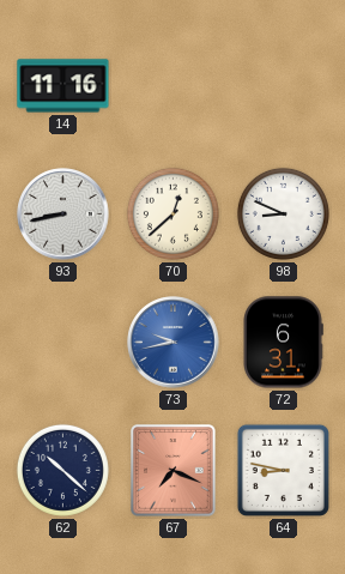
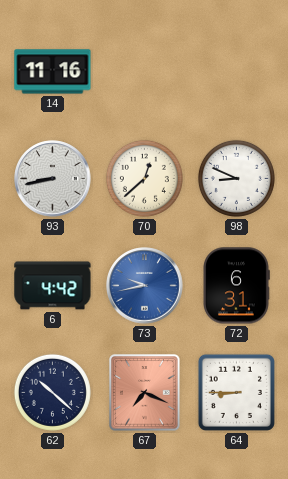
6: none -> 4:42 (53, 286)
64: 8:47 -> 8:45 (236, 392)
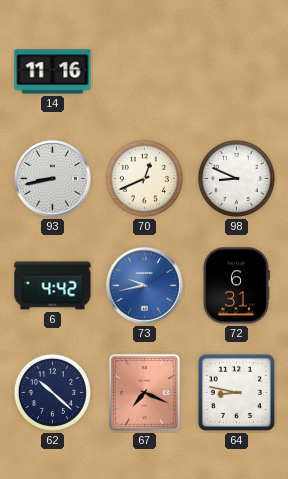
70: 12:38 -> 12:41 (144, 178)
64: 8:45 -> 8:47 (236, 392)
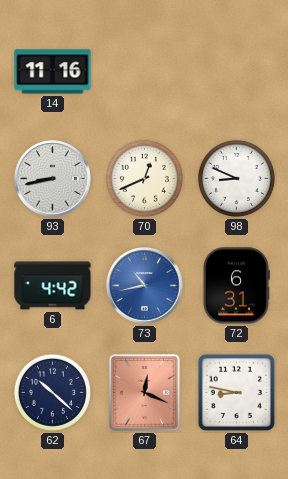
73: 9:43 -> 10:43 (145, 286)
67: 7:19 -> 12:19 (145, 393)
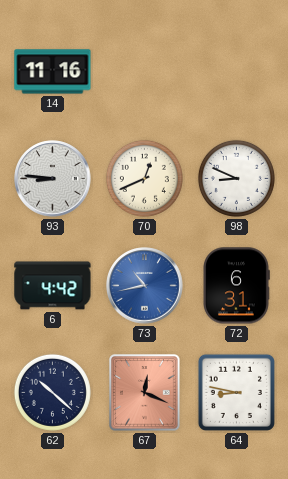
93: 8:43 -> 8:46 (53, 179)
